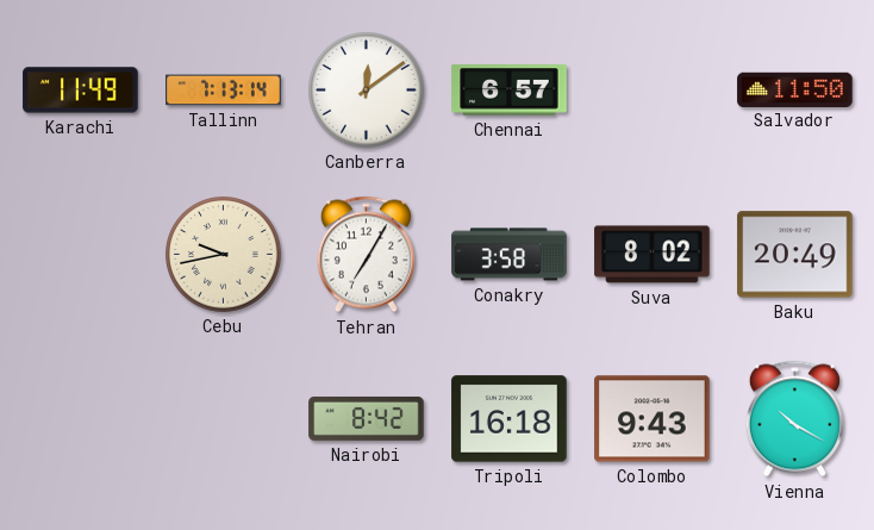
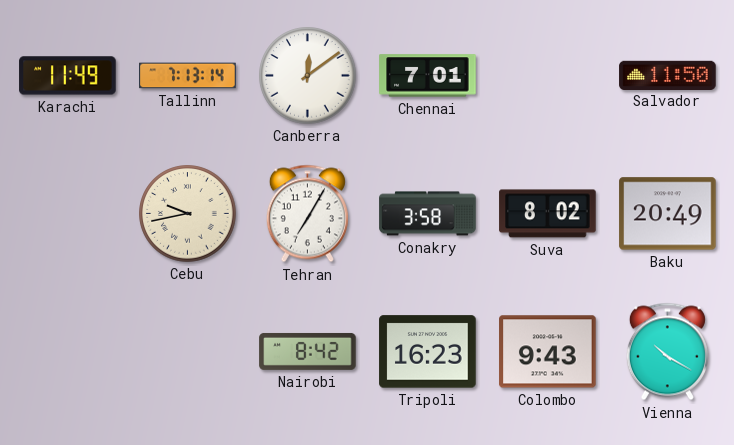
Chennai: 6:57 -> 7:01 (428, 76)
Tripoli: 16:18 -> 16:23 (428, 352)
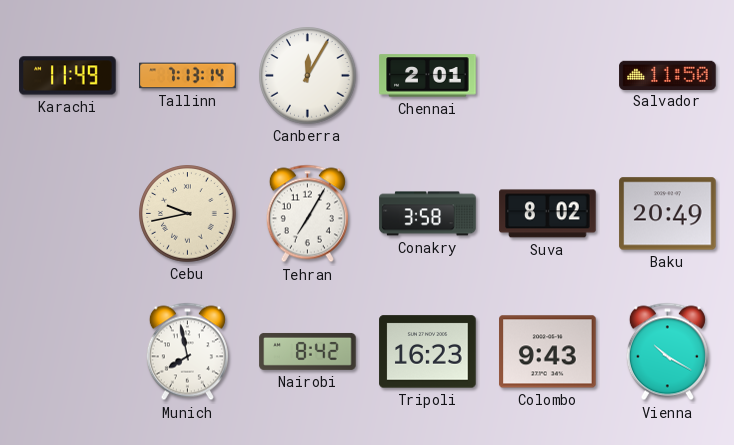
Canberra: 12:09 -> 12:05 (308, 76)
Chennai: 7:01 -> 2:01 (428, 76)
Munich: none -> 7:58 (187, 352)
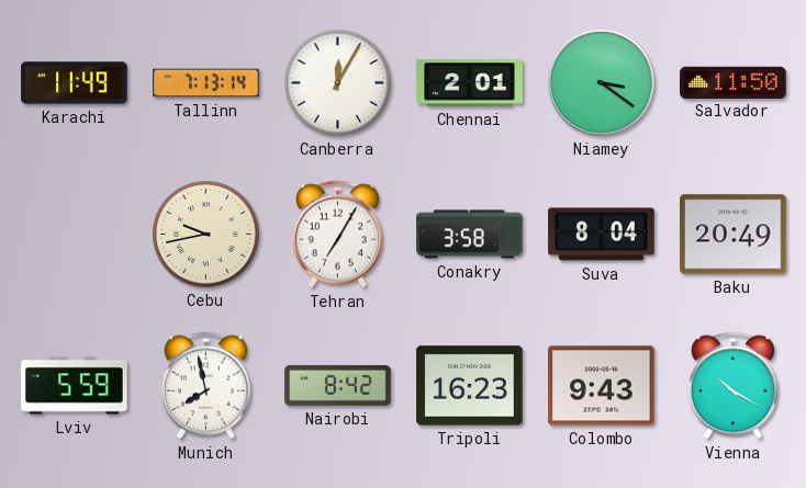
Niamey: none -> 3:21 (601, 82)
Suva: 8:02 -> 8:04 (602, 235)
Lviv: none -> 5:59 (75, 386)
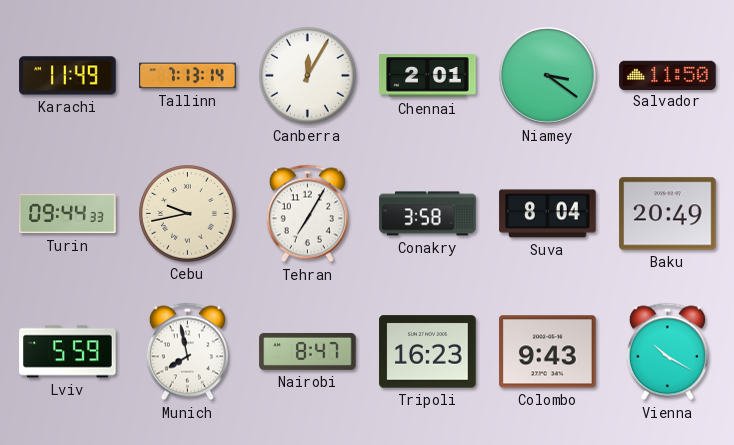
Turin: none -> 09:44 (68, 214)
Nairobi: 8:42 -> 8:47 (308, 351)
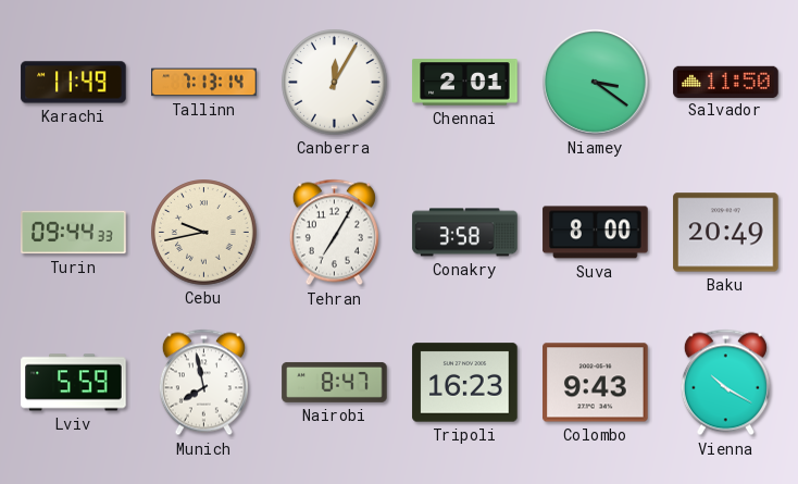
Suva: 8:04 -> 8:00 (596, 233)
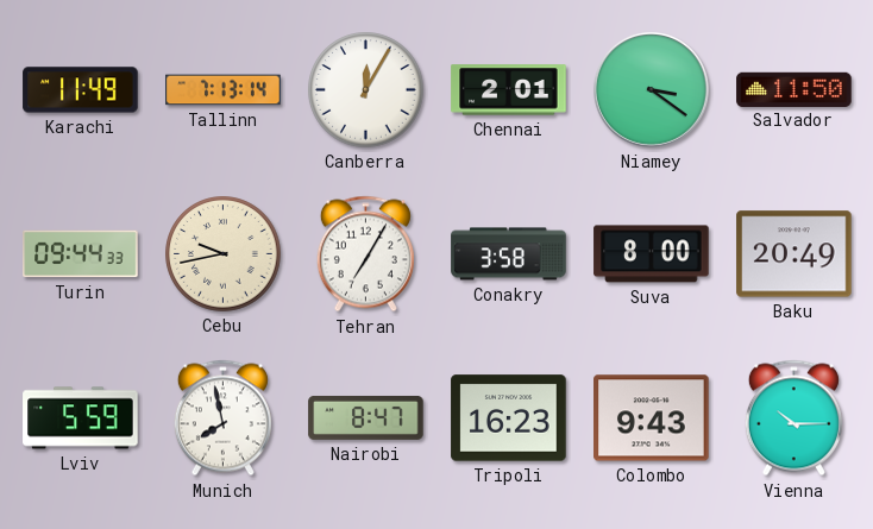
Vienna: 10:20 -> 10:15 (793, 418)
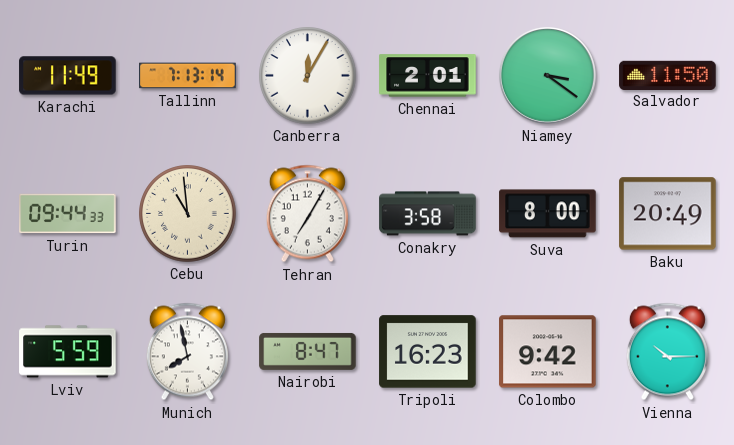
Cebu: 9:43 -> 10:59 (188, 214)
Colombo: 9:43 -> 9:42 (548, 352)
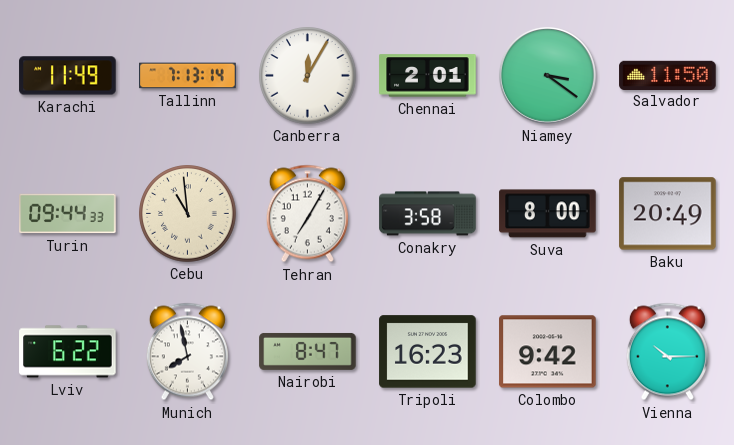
Lviv: 5:59 -> 6:22 (68, 352)
